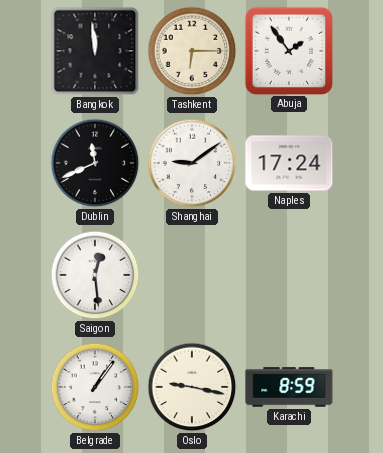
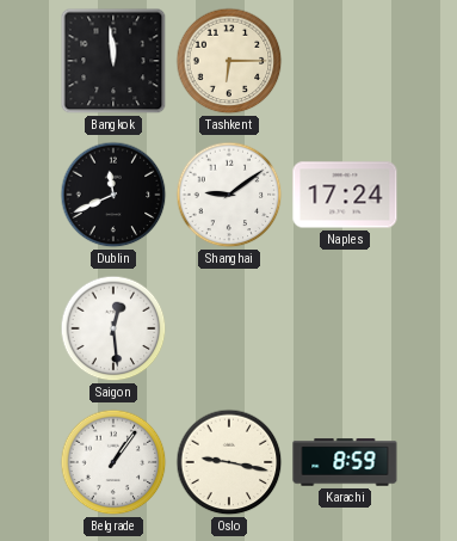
Abuja: 1:54 -> none (288, 50)
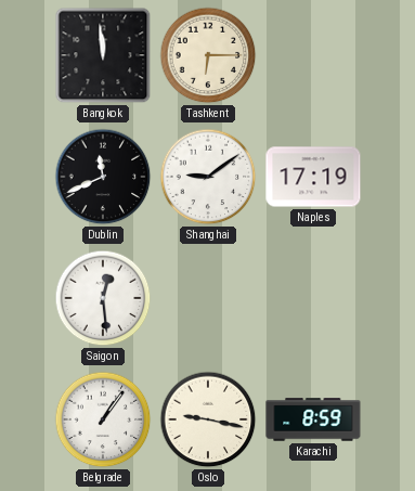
Naples: 17:24 -> 17:19 (313, 177)
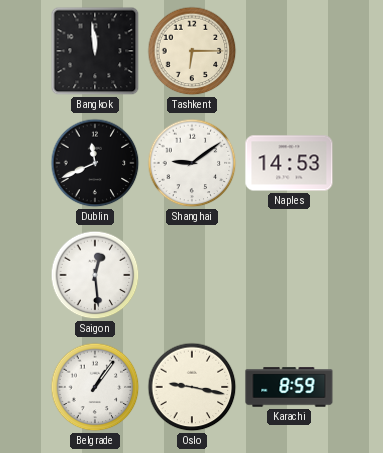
Naples: 17:19 -> 14:53 (289, 163)
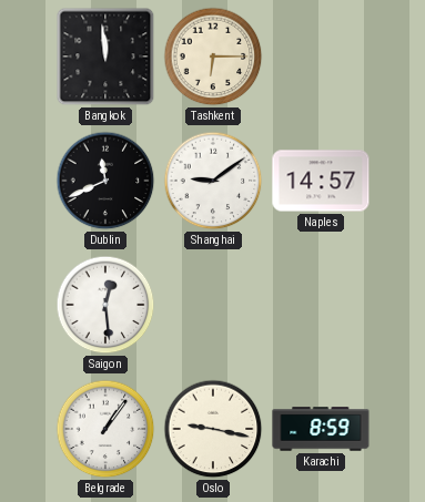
Naples: 14:53 -> 14:57 (321, 181)
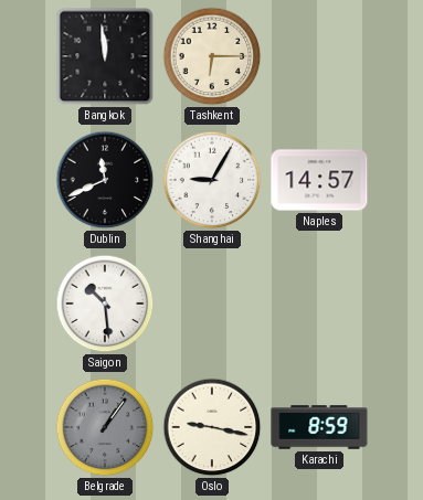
Shanghai: 9:09 -> 9:05 (212, 180)
Saigon: 12:29 -> 10:29 (105, 304)
Belgrade dial: white -> grey (105, 427)
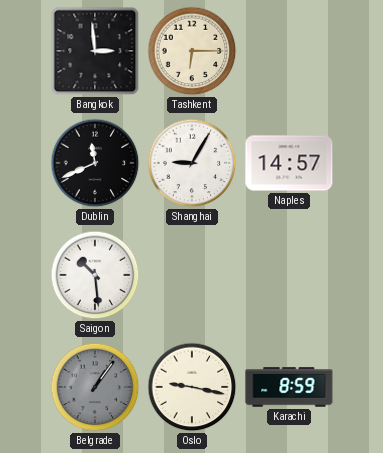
Bangkok: 11:59 -> 2:59 (95, 51)
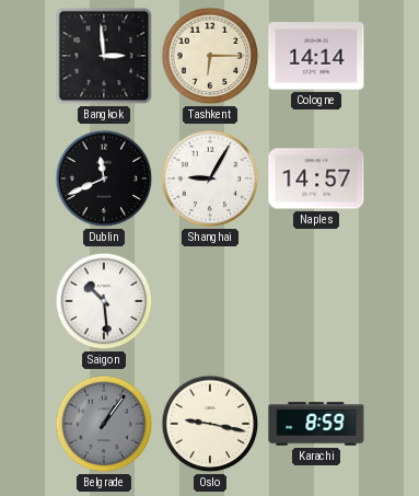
Cologne: none -> 14:14 (316, 56)
